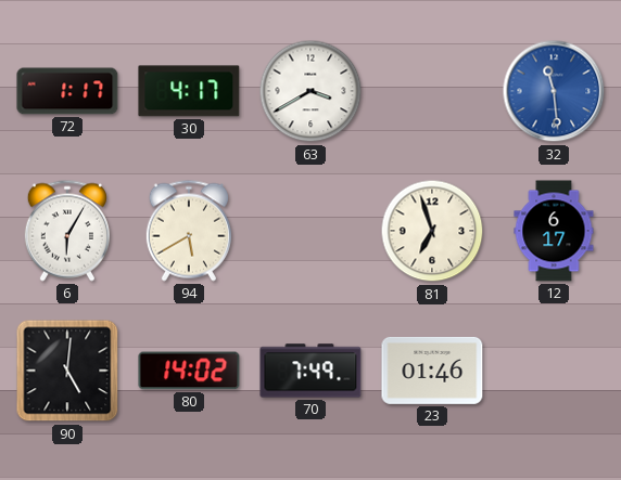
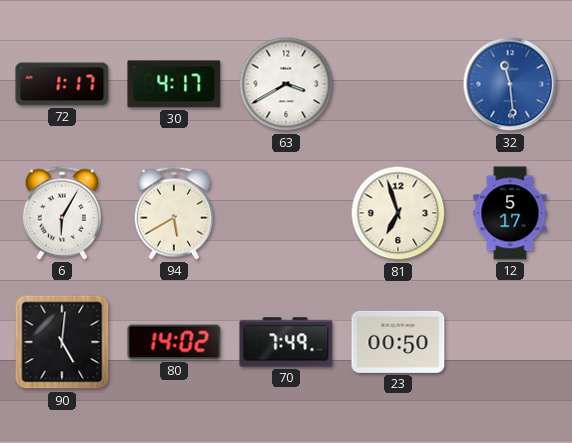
12: 6:17 -> 5:17 (510, 213)
23: 01:46 -> 00:50 (398, 342)
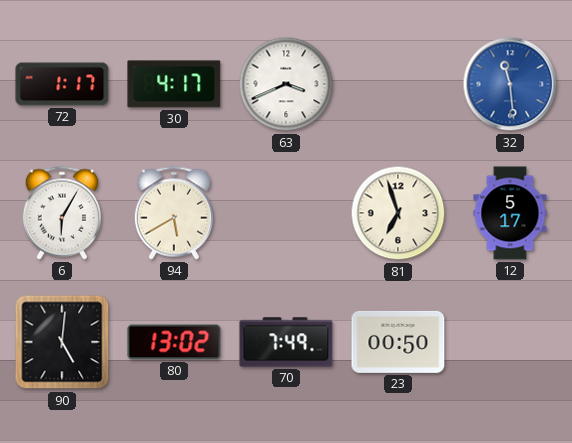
63: 3:40 -> 3:41 (286, 84)
80: 14:02 -> 13:02 (174, 342)
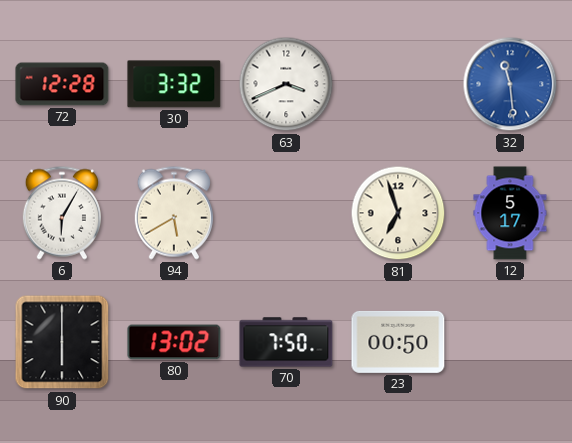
72: 1:17 -> 12:28 (62, 84)
30: 4:17 -> 3:32 (174, 84)
90: 5:01 -> 6:00 (62, 342)
70: 7:49 -> 7:50 (286, 342)
